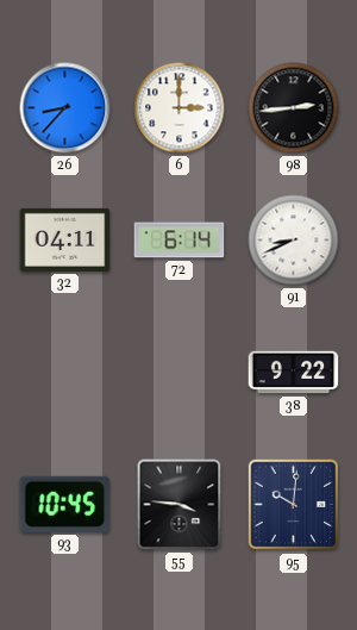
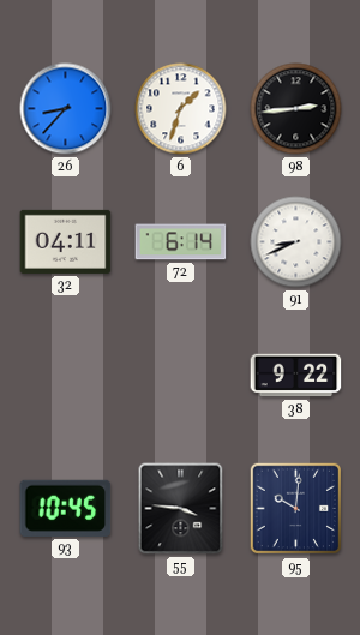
6: 3:00 -> 1:33 (181, 109)
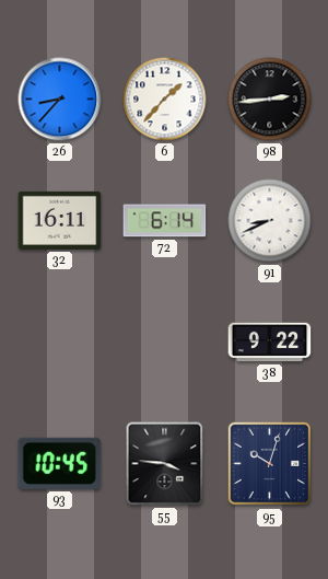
6: 1:33 -> 1:37 (165, 100)
32: 04:11 -> 16:11 (60, 220)
95: 10:01 -> 10:03 (270, 464)
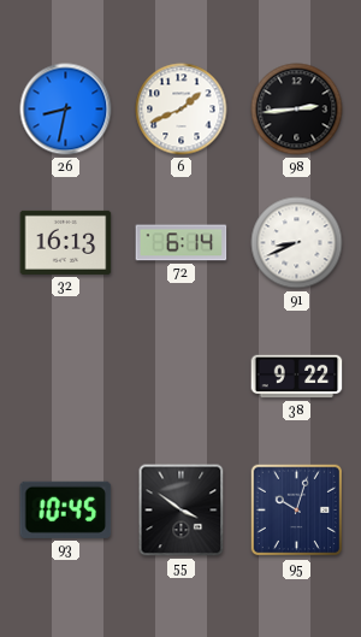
26: 8:37 -> 8:32 (66, 110)
6: 1:37 -> 1:41 (182, 110)
32: 16:11 -> 16:13 (66, 242)
55: 3:46 -> 3:51 (182, 511)
